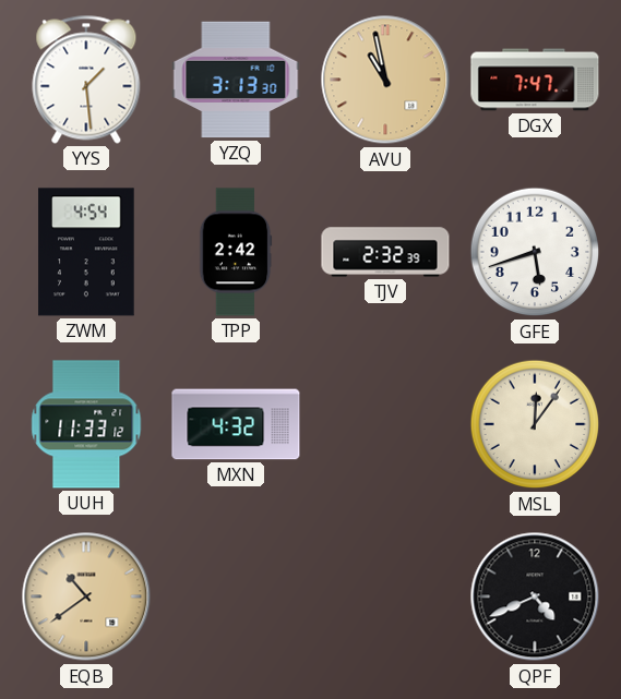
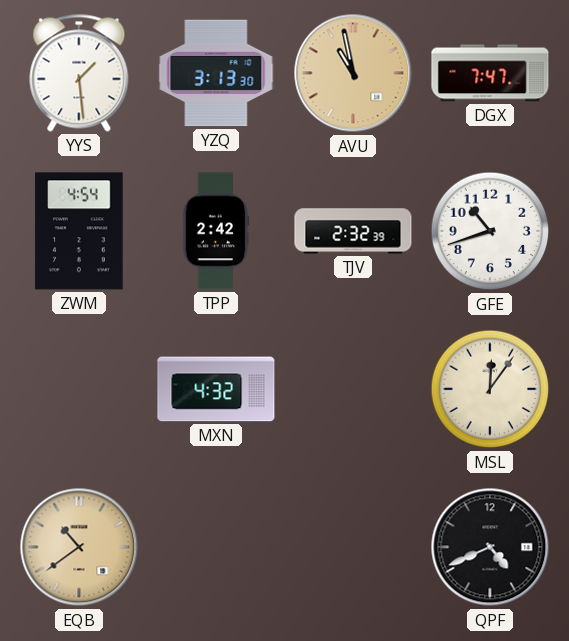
GFE: 5:42 -> 10:42 (490, 231)
UUH: 11:33 -> none (86, 424)
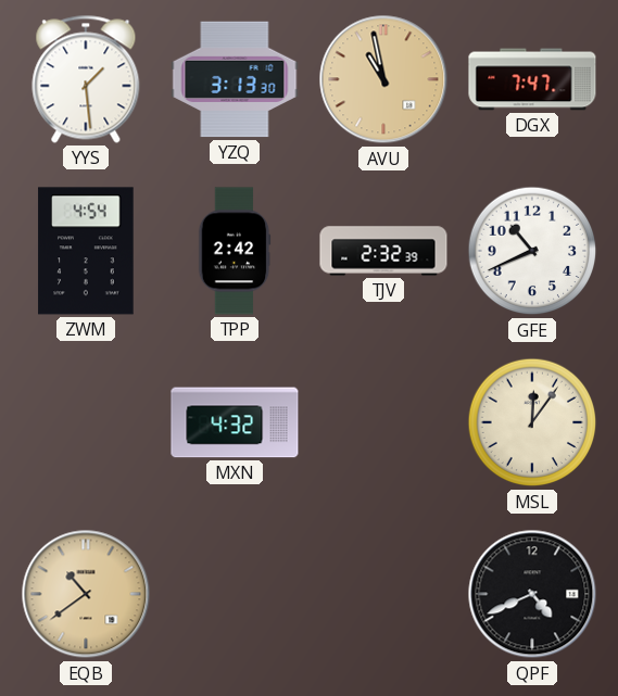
GFE: 10:42 -> 10:41 (532, 251)
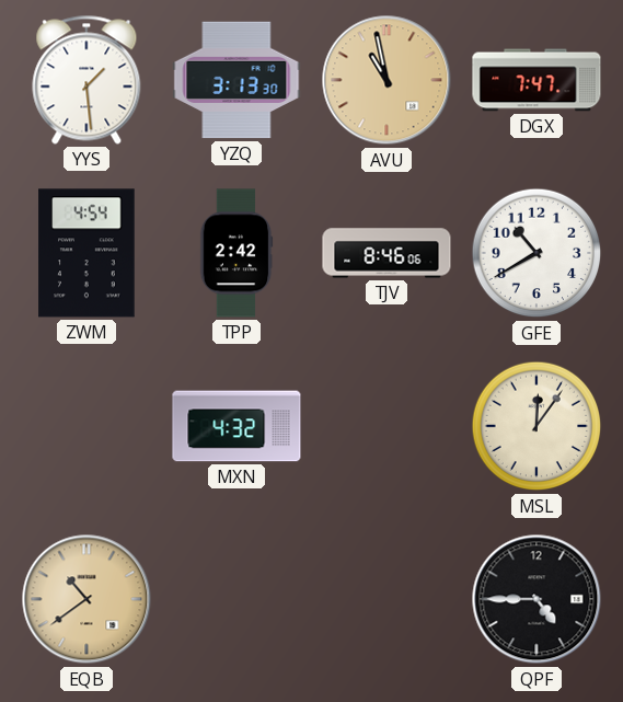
TJV: 2:32 -> 8:46 (387, 253)
GFE: 10:41 -> 10:40 (537, 253)
QPF: 4:41 -> 4:45 (537, 599)
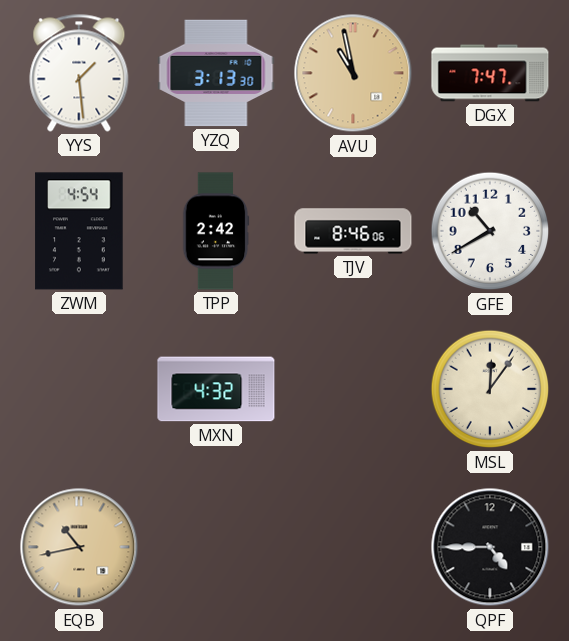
EQB: 10:39 -> 10:43 (79, 547)
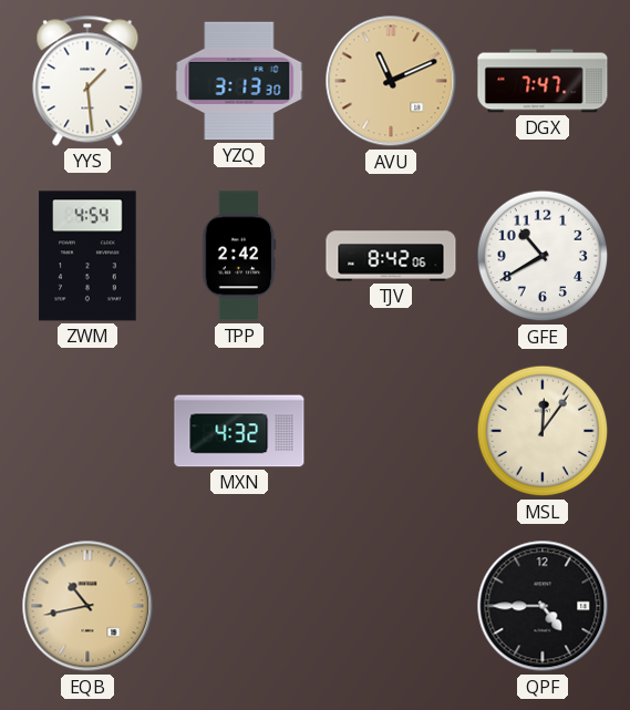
AVU: 10:58 -> 11:11 (391, 81)
TJV: 8:46 -> 8:42 (391, 256)
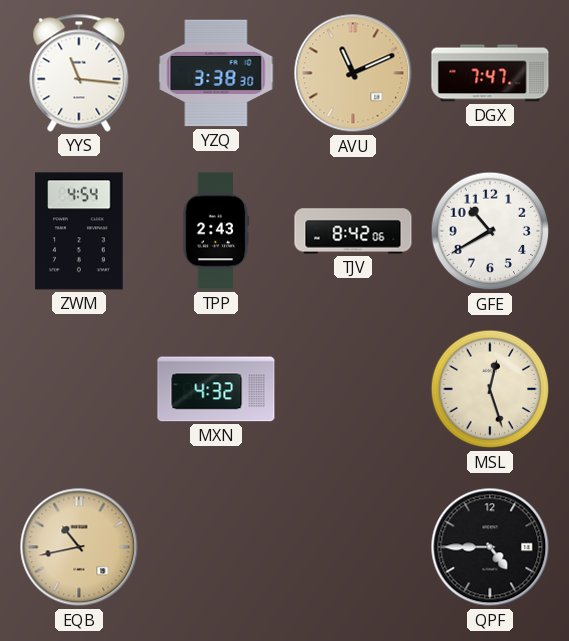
YYS: 1:29 -> 11:16 (79, 73)
YZQ: 3:13 -> 3:38 (216, 73)
TPP: 2:42 -> 2:43 (216, 231)
MSL: 12:06 -> 12:27 (490, 389)
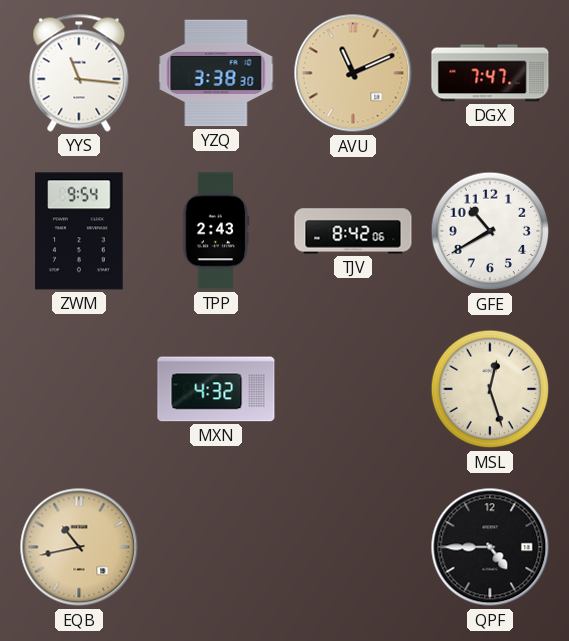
ZWM: 4:54 -> 9:54 (79, 231)
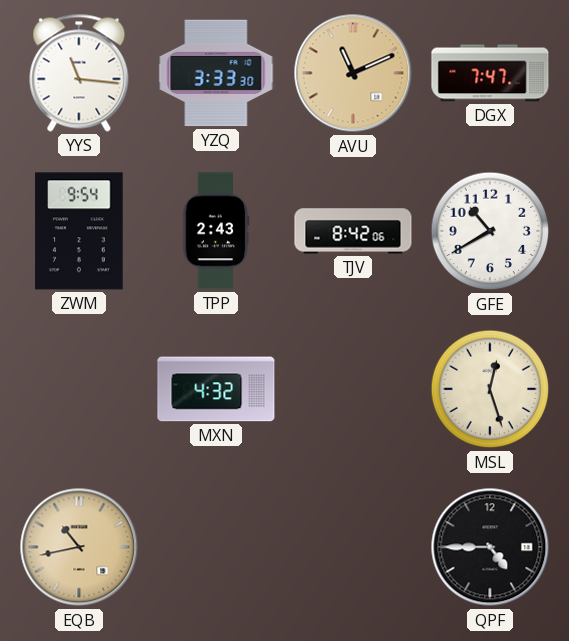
YZQ: 3:38 -> 3:33 (216, 73)
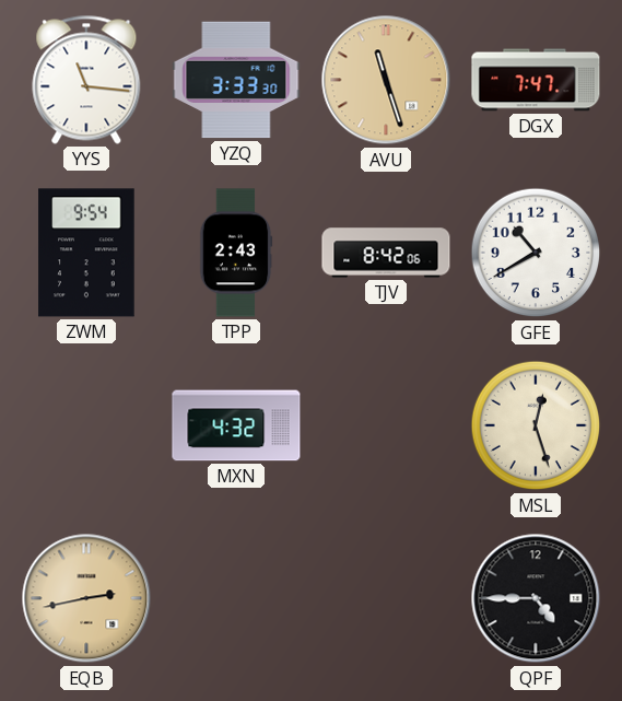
AVU: 11:11 -> 11:27 (386, 80)
EQB: 10:43 -> 2:43 (86, 598)
